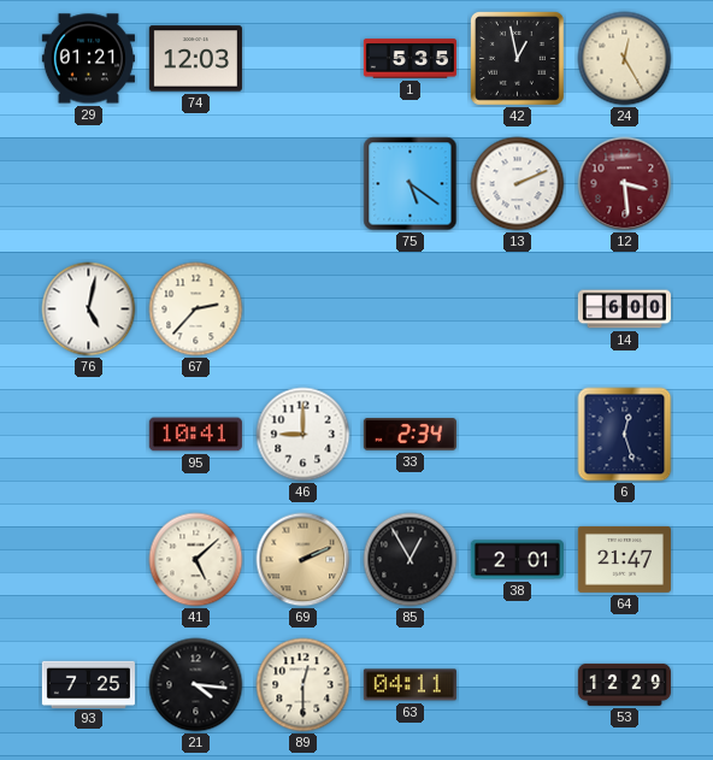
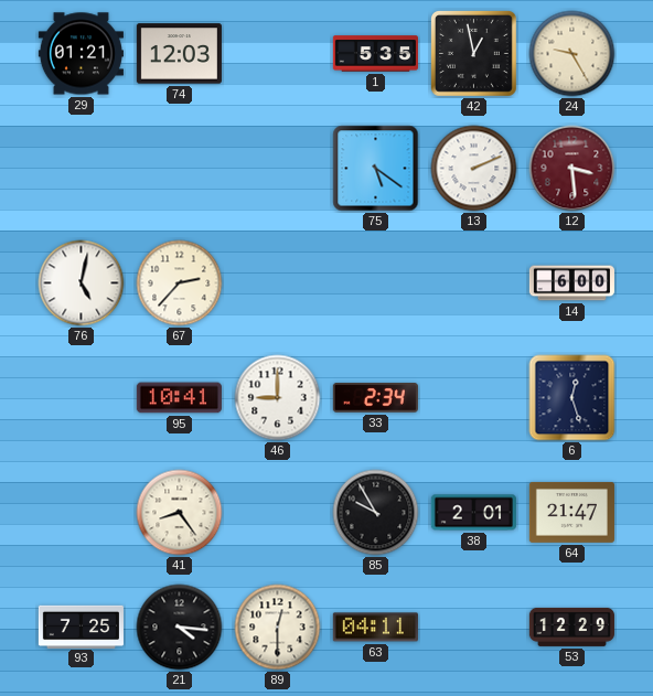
24: 12:25 -> 9:25 (572, 54)
41: 5:08 -> 8:24 (180, 513)
69: 2:11 -> none (304, 560)
85: 12:55 -> 9:55 (376, 513)
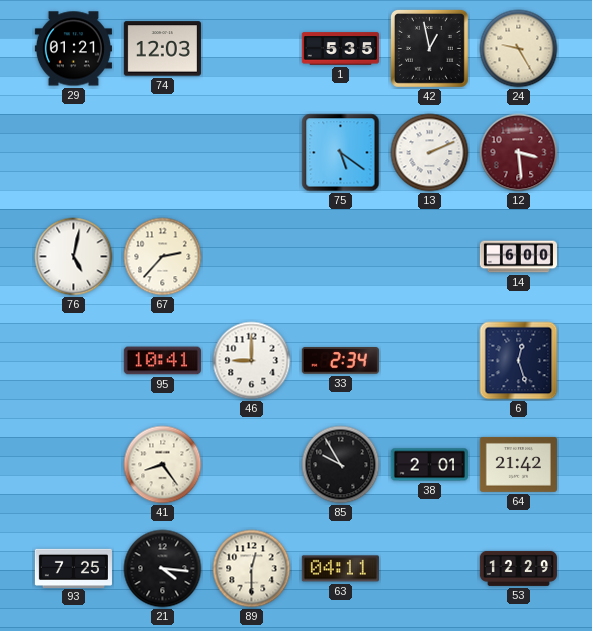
64: 21:47 -> 21:42 (518, 464)
